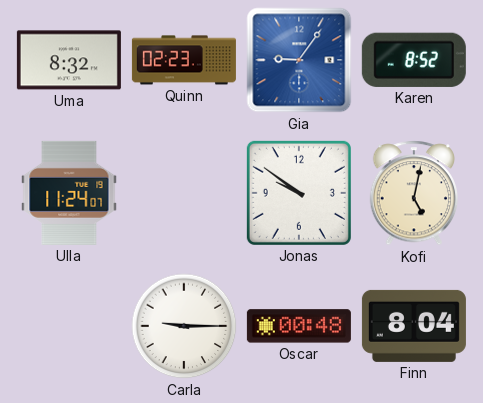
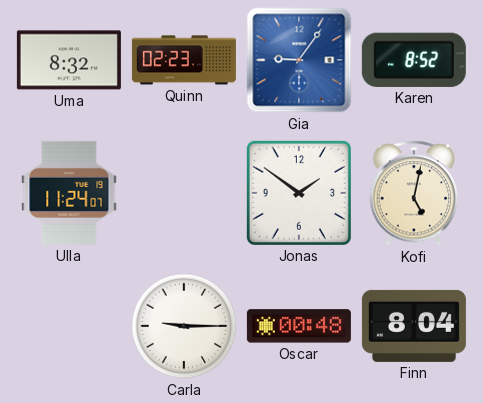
Jonas: 9:51 -> 1:51 (299, 193)
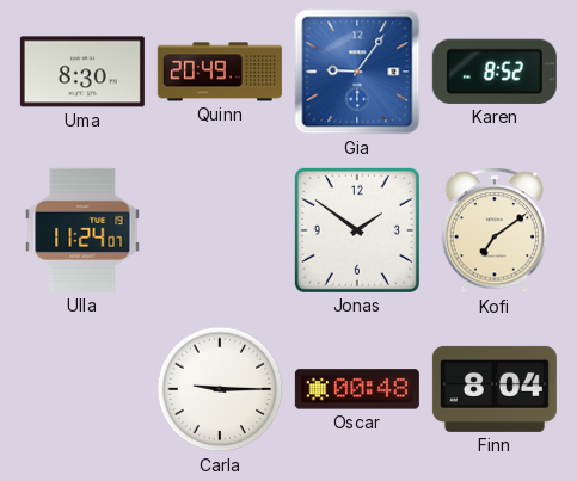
Uma: 8:32 -> 8:30 (82, 72)
Quinn: 02:23 -> 20:49 (220, 72)
Kofi: 5:02 -> 7:09 (495, 230)
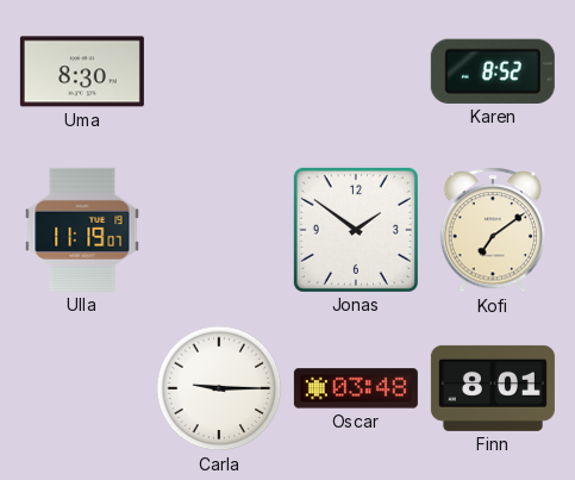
Quinn: 20:49 -> none (220, 72)
Gia: 9:06 -> none (357, 72)
Ulla: 11:24 -> 11:19 (82, 230)
Oscar: 00:48 -> 03:48 (356, 388)
Finn: 8:04 -> 8:01 (493, 388)
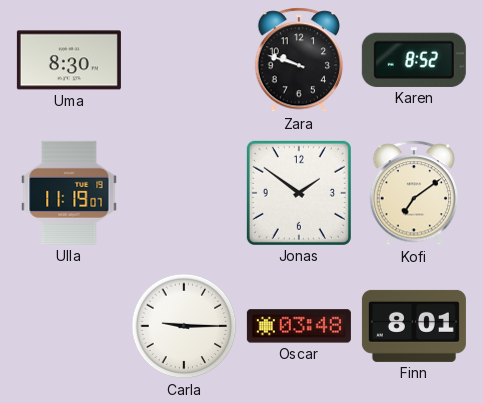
Zara: none -> 9:48 (299, 60)
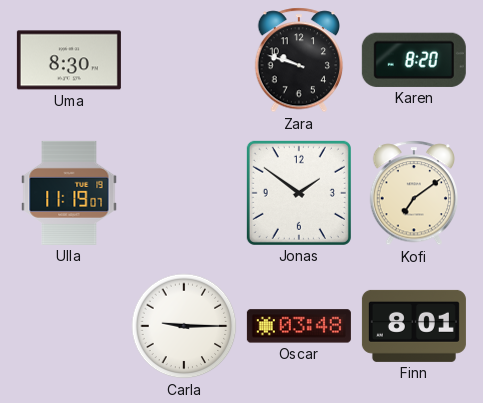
Karen: 8:52 -> 8:20 (414, 60)
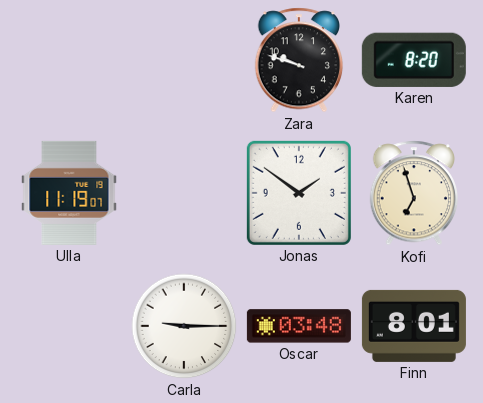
Uma: 8:30 -> none (69, 60)
Kofi: 7:09 -> 6:57 (414, 193)
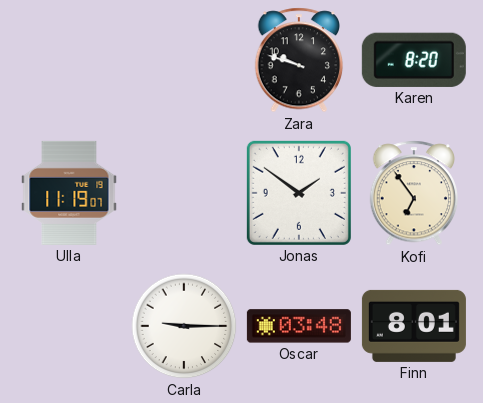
Kofi: 6:57 -> 6:54 (414, 193)
